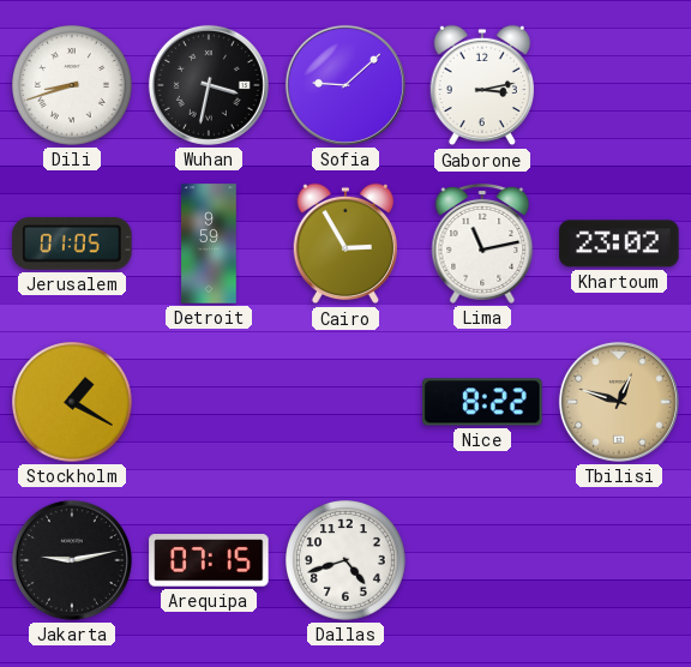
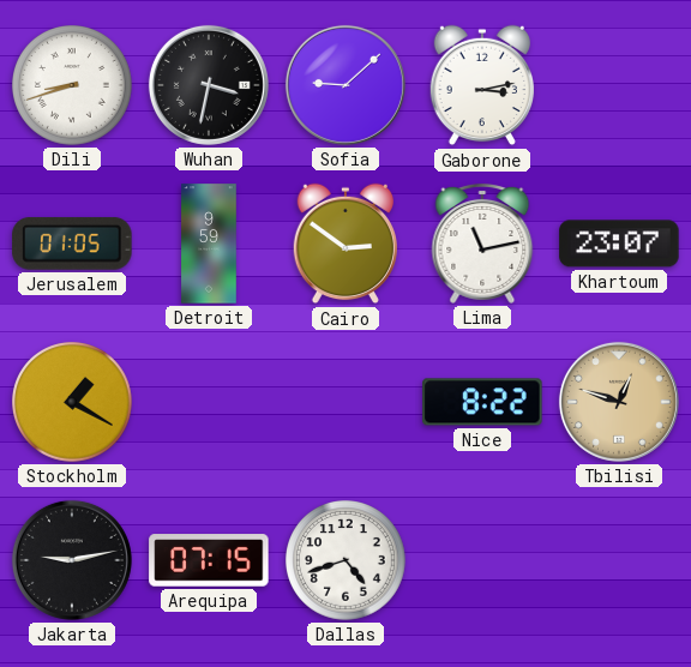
Cairo: 2:55 -> 2:51 (344, 244)
Khartoum: 23:02 -> 23:07 (619, 244)
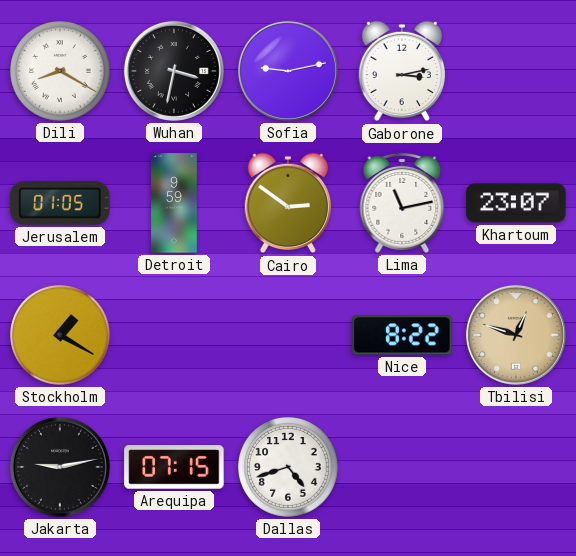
Dili: 8:42 -> 8:20 (61, 72)
Sofia: 9:08 -> 9:13 (288, 71)
